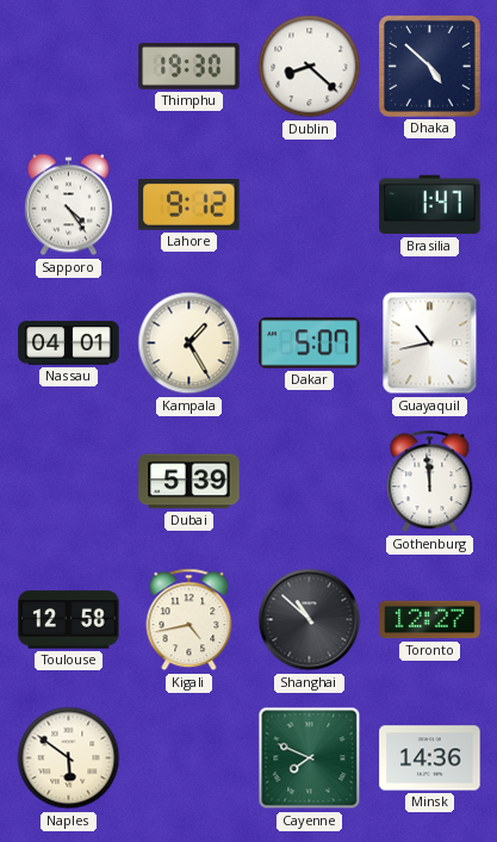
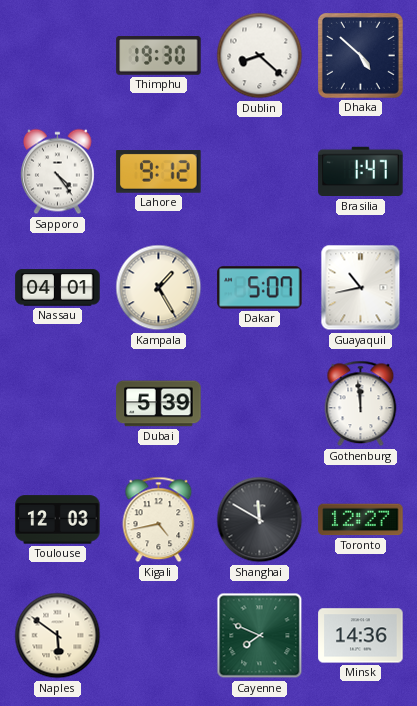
Toulouse: 12:58 -> 12:03 (58, 520)
Shanghai: 10:52 -> 11:50 (260, 520)
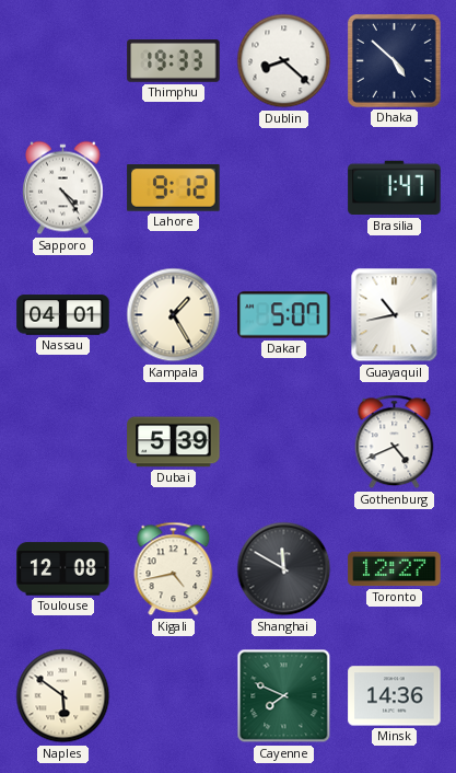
Thimphu: 19:30 -> 19:33 (174, 61)
Gothenburg: 11:59 -> 4:41 (395, 442)
Toulouse: 12:03 -> 12:08 (63, 569)
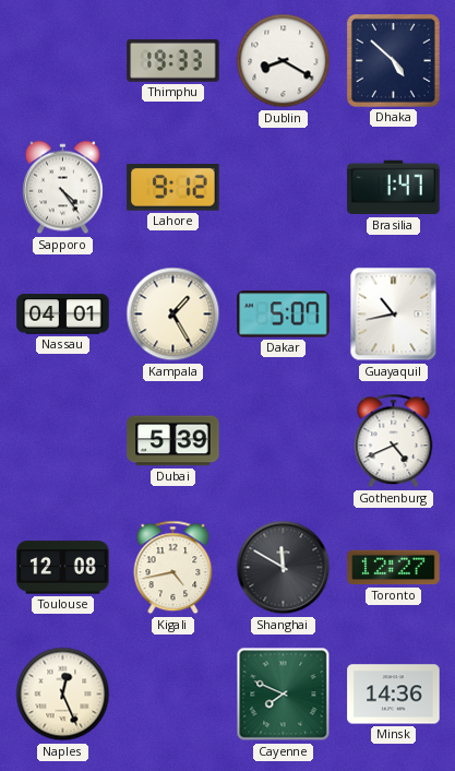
Dublin: 8:22 -> 8:20 (284, 61)
Naples: 5:51 -> 12:26 (63, 695)
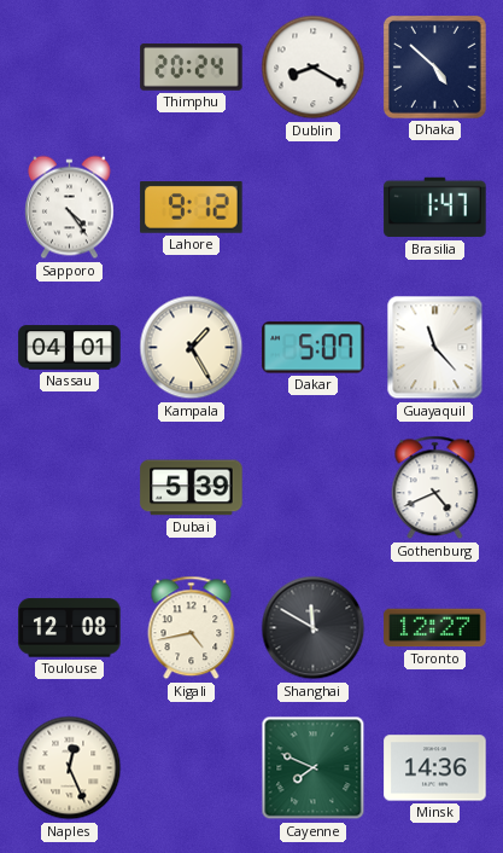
Thimphu: 19:33 -> 20:24 (192, 68)
Guayaquil: 10:43 -> 11:23 (435, 348)
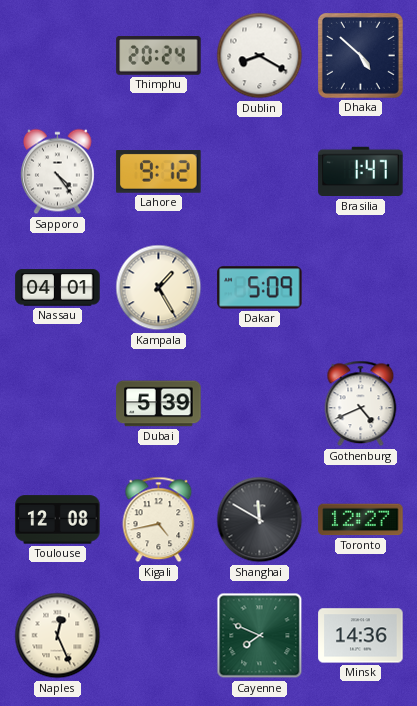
Dakar: 5:07 -> 5:09 (260, 288)
Guayaquil: 11:23 -> none (435, 348)
